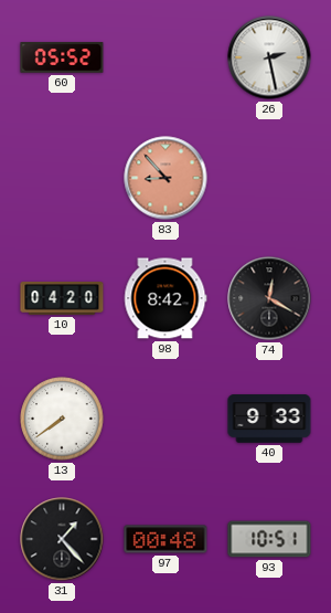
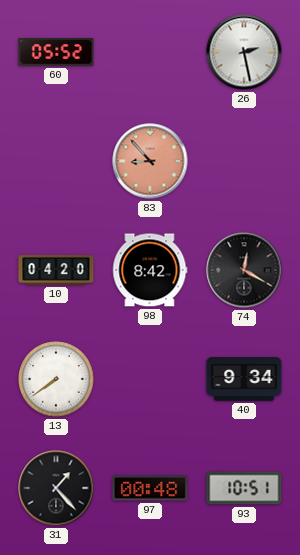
40: 9:33 -> 9:34 (244, 379)
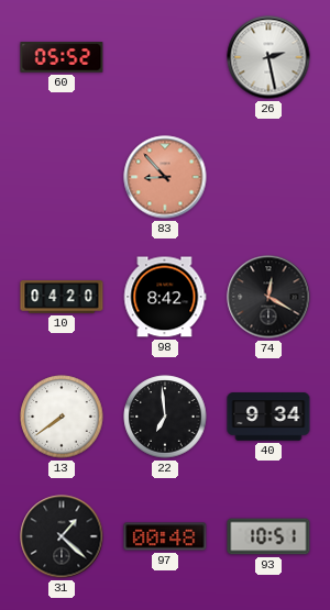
22: none -> 6:59 (165, 417)
31: 1:23 -> 1:22 (62, 536)
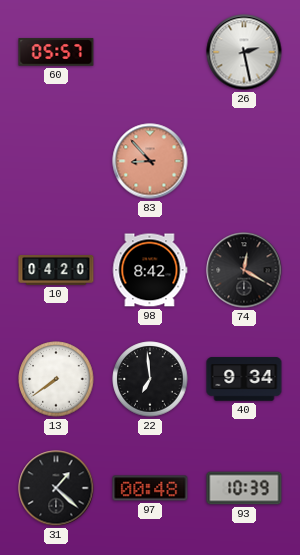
60: 05:52 -> 05:57 (56, 52)
93: 10:51 -> 10:39 (244, 488)
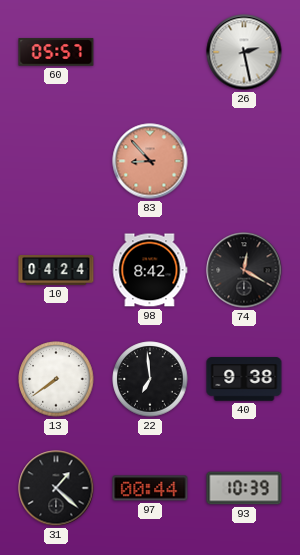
10: 04:20 -> 04:24 (56, 271)
40: 9:34 -> 9:38 (244, 379)
97: 00:48 -> 00:44 (150, 488)
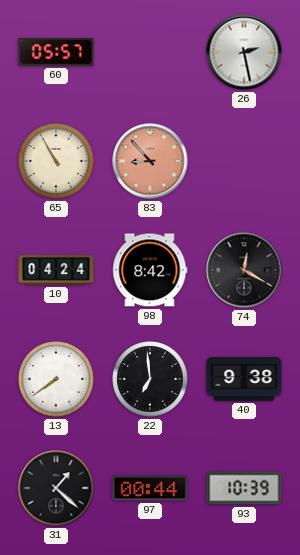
65: none -> 10:55 (56, 161)
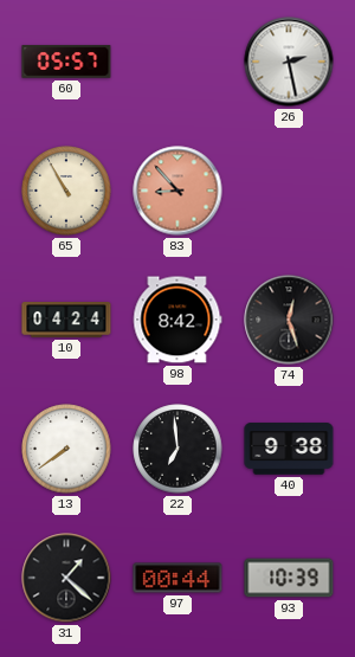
74: 12:20 -> 12:27 (289, 320)
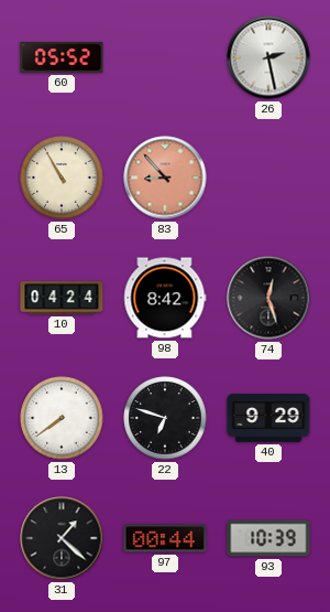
60: 05:57 -> 05:52 (62, 57)
22: 6:59 -> 6:48 (165, 418)
40: 9:38 -> 9:29 (268, 418)
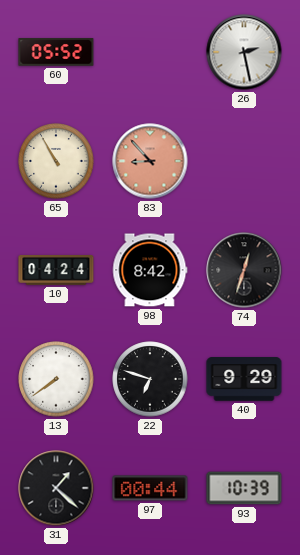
74: 12:27 -> 12:33 (244, 270)
